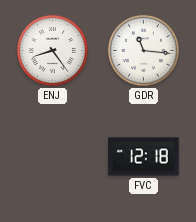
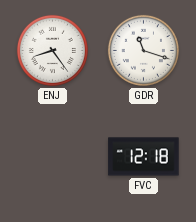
GDR: 11:16 -> 11:18 (143, 50)
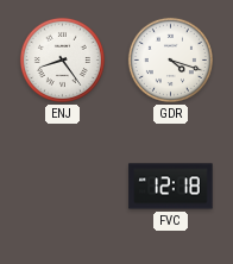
GDR: 11:18 -> 4:18 (170, 59)
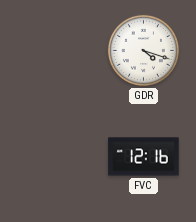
ENJ: 8:24 -> none (62, 59)
FVC: 12:18 -> 12:16 (144, 157)
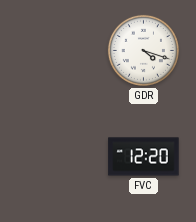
FVC: 12:16 -> 12:20 (144, 157)
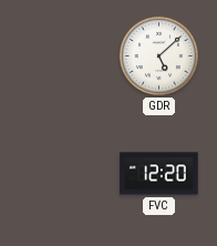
GDR: 4:18 -> 5:08 (158, 55)
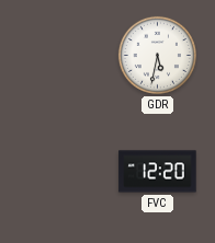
GDR: 5:08 -> 5:32 (157, 55)
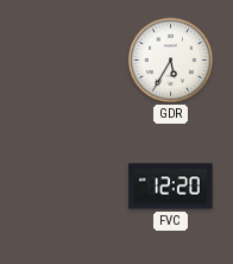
GDR: 5:32 -> 5:35 (170, 59)
